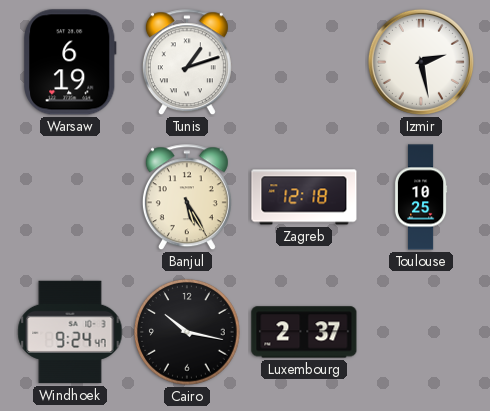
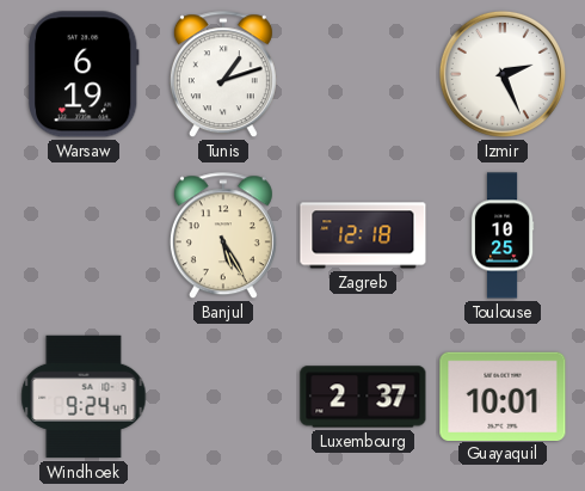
Izmir: 2:28 -> 2:26 (503, 74)
Cairo: 10:17 -> none (187, 332)
Guayaquil: none -> 10:01 (503, 395)
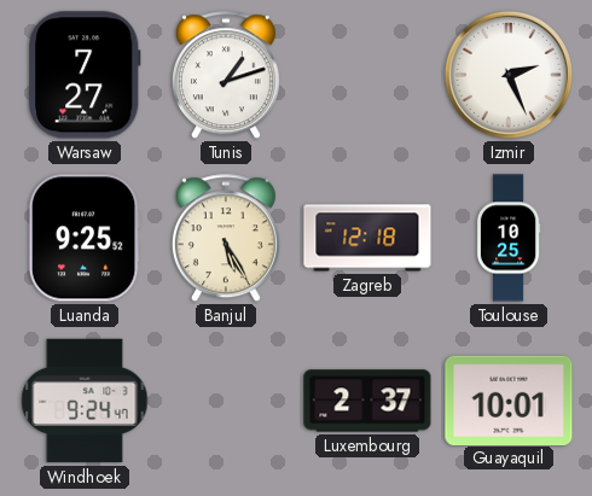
Warsaw: 6:19 -> 7:27 (86, 75)
Luanda: none -> 9:25 (85, 238)
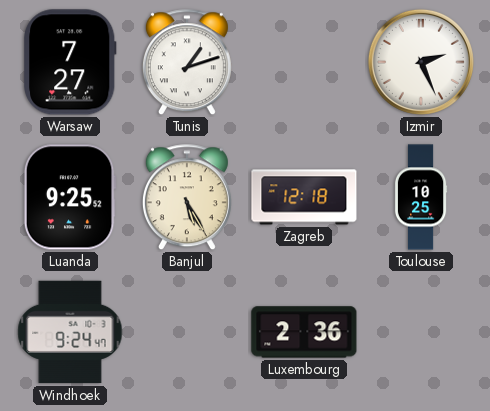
Luxembourg: 2:37 -> 2:36 (304, 332)
Guayaquil: 10:01 -> none (509, 399)
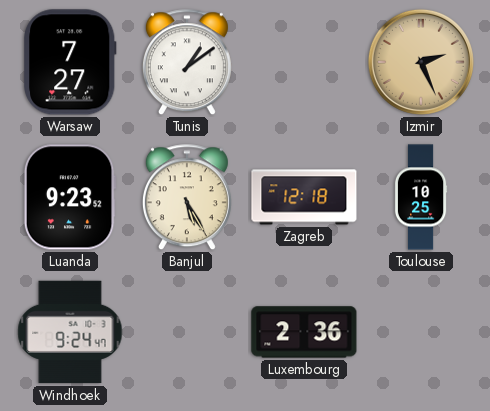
Tunis: 1:12 -> 1:09 (187, 63)
Izmir dial: white -> champagne (421, 62)
Luanda: 9:25 -> 9:23 (70, 197)
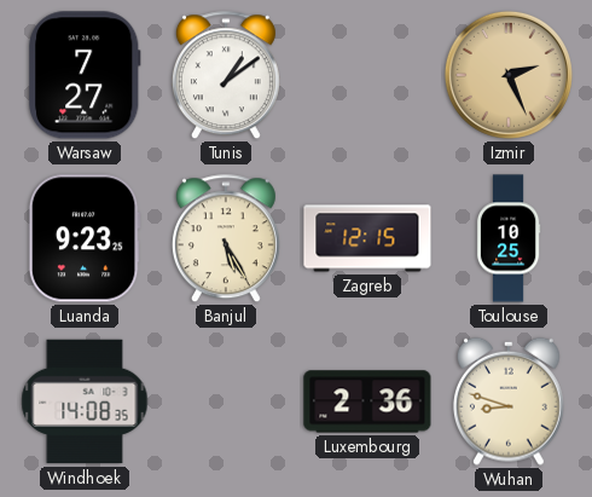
Luanda: 9:23:52 -> 9:23:25 (85, 238)
Zagreb: 12:18 -> 12:15 (367, 238)
Windhoek: 9:24 -> 14:08 (85, 401)
Wuhan: none -> 8:48 (509, 401)
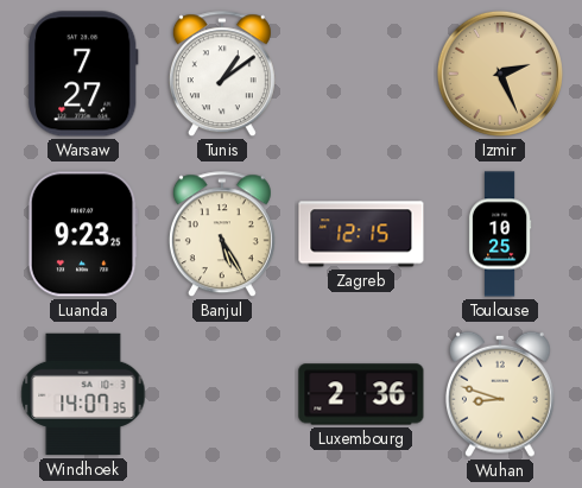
Windhoek: 14:08 -> 14:07 (83, 394)
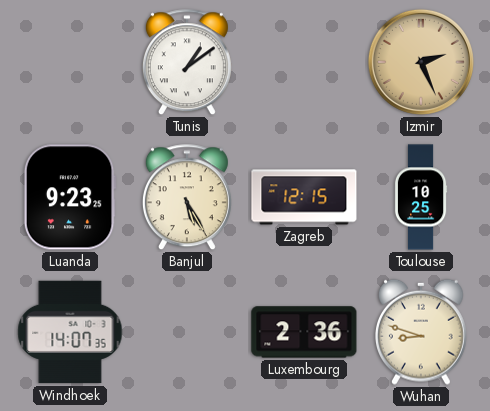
Warsaw: 7:27 -> none (84, 74)
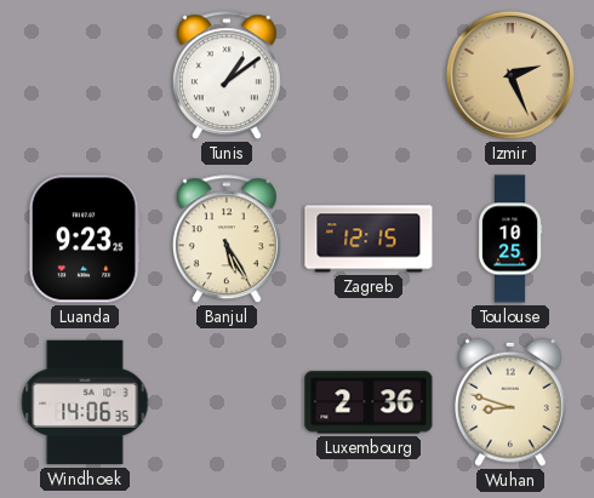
Windhoek: 14:07 -> 14:06 (85, 402)
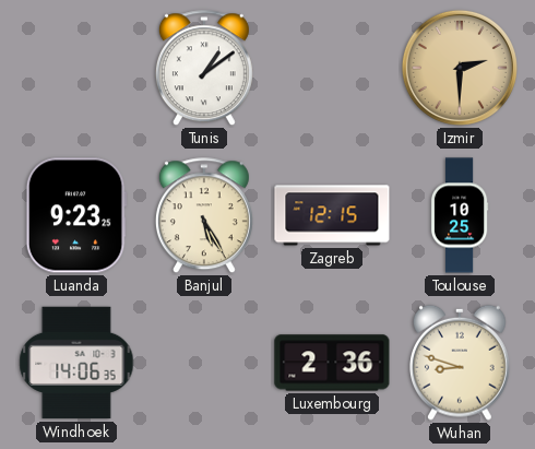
Izmir: 2:26 -> 2:30 (460, 68)
